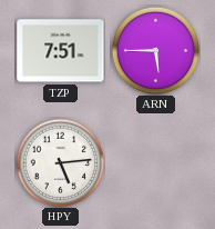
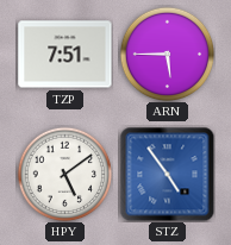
HPY: 5:14 -> 5:09 (64, 174)
STZ: none -> 4:54 (167, 174)
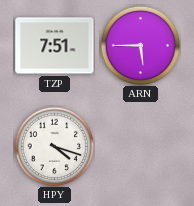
HPY: 5:09 -> 4:18 (54, 146)
STZ: 4:54 -> none (167, 174)
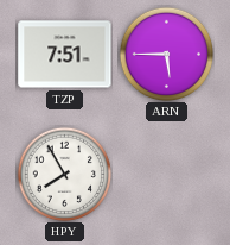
HPY: 4:18 -> 7:55 (64, 174)
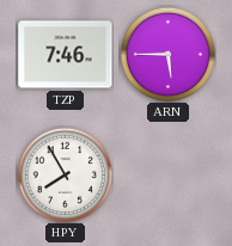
TZP: 7:51 -> 7:46 (66, 55)
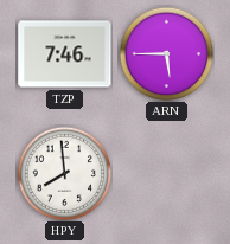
HPY: 7:55 -> 7:59 (64, 173)
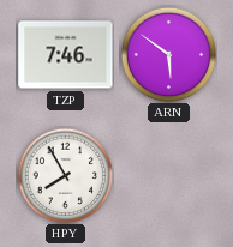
ARN: 5:45 -> 5:51 (168, 54)
HPY: 7:59 -> 7:55 (65, 175)
